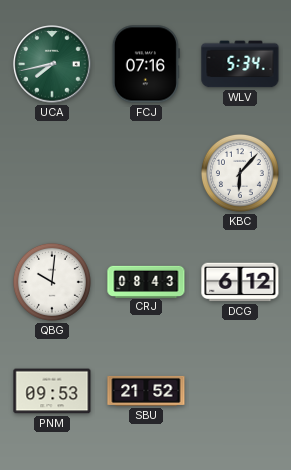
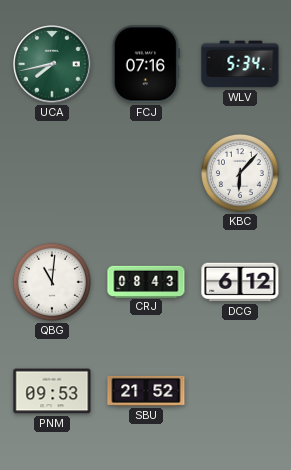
QBG: 10:01 -> 11:01 (52, 282)
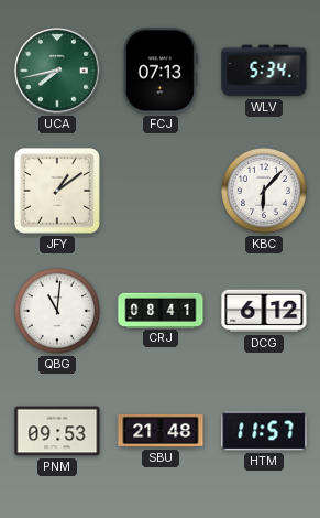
FCJ: 07:16 -> 07:13 (161, 71)
JFY: none -> 1:09 (57, 191)
CRJ: 08:43 -> 08:41 (161, 310)
SBU: 21:52 -> 21:48 (161, 431)
HTM: none -> 11:57 (264, 431)
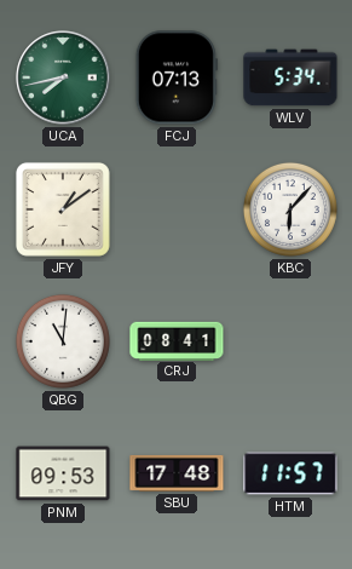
DCG: 6:12 -> none (264, 311)
SBU: 21:48 -> 17:48 (177, 473)
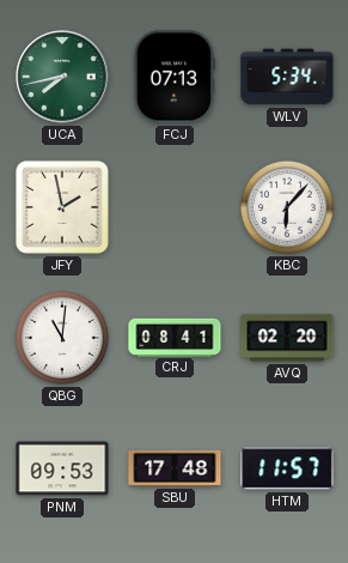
JFY: 1:09 -> 1:58 (62, 207)
AVQ: none -> 02:20 (287, 338)
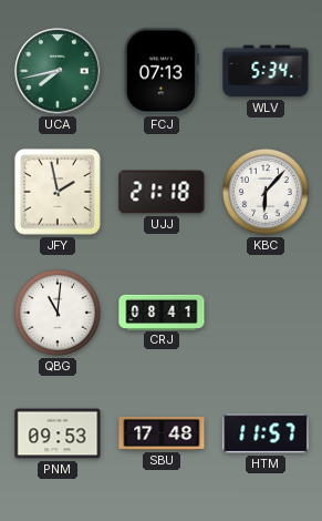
UJJ: none -> 21:18 (162, 192)
AVQ: 02:20 -> none (287, 338)
